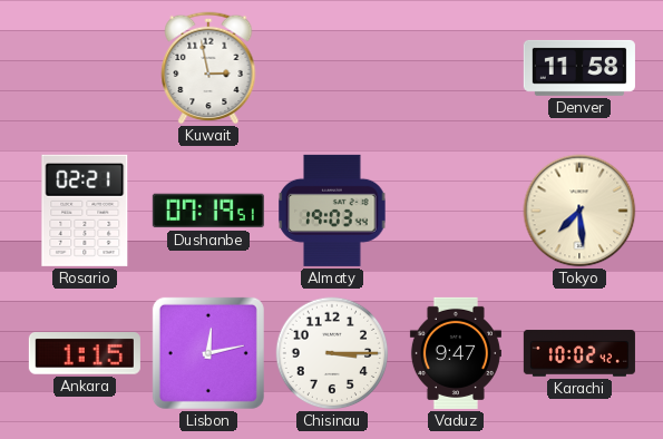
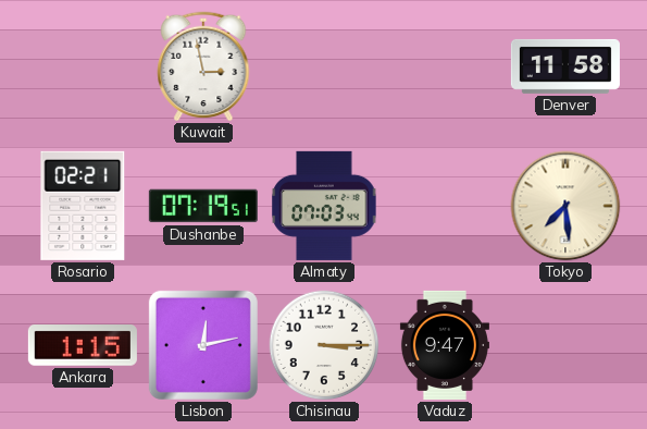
Almaty: 19:03 -> 07:03 (324, 206)
Karachi: 10:02 -> none (579, 353)
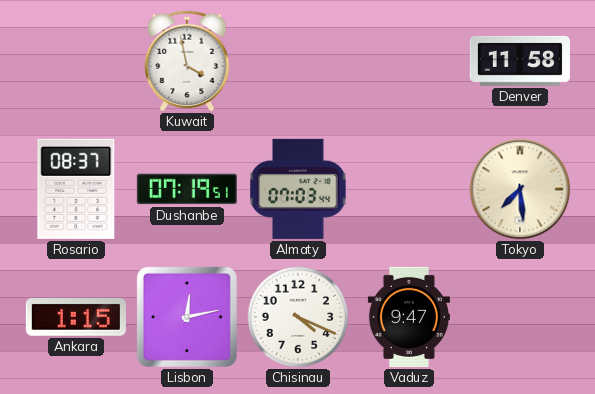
Kuwait: 2:58 -> 3:58 (187, 61)
Rosario: 02:21 -> 08:37 (76, 189)
Chisinau: 3:15 -> 4:19 (298, 317)
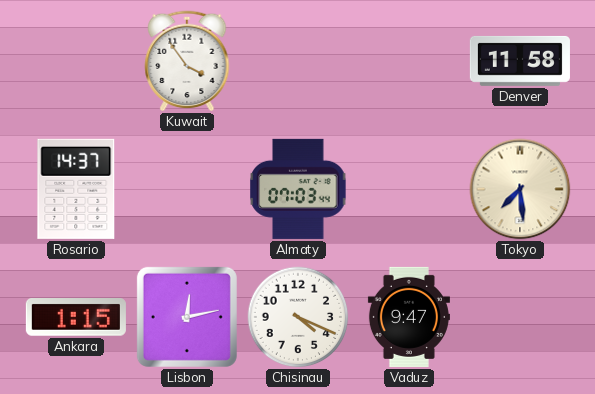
Kuwait: 3:58 -> 3:54 (187, 61)
Rosario: 08:37 -> 14:37 (76, 189)
Dushanbe: 07:19 -> none (187, 189)
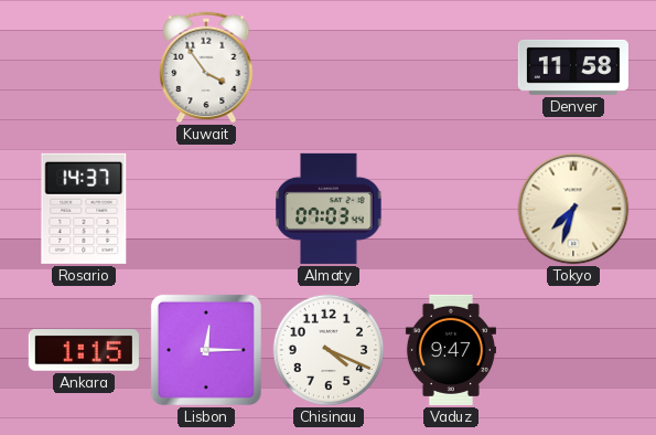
Tokyo: 7:29 -> 7:33 (573, 209)
Lisbon: 12:13 -> 12:15 (206, 350)
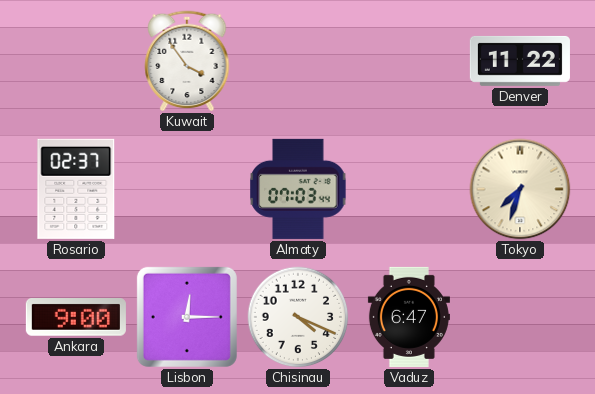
Denver: 11:58 -> 11:22 (520, 61)
Rosario: 14:37 -> 02:37 (76, 189)
Ankara: 1:15 -> 9:00 (76, 317)
Vaduz: 9:47 -> 6:47 (409, 317)
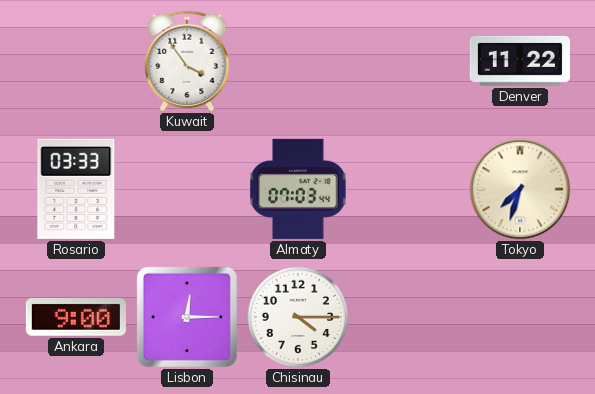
Rosario: 02:37 -> 03:33 (76, 189)
Chisinau: 4:19 -> 4:15 (298, 317)
Vaduz: 6:47 -> none (409, 317)
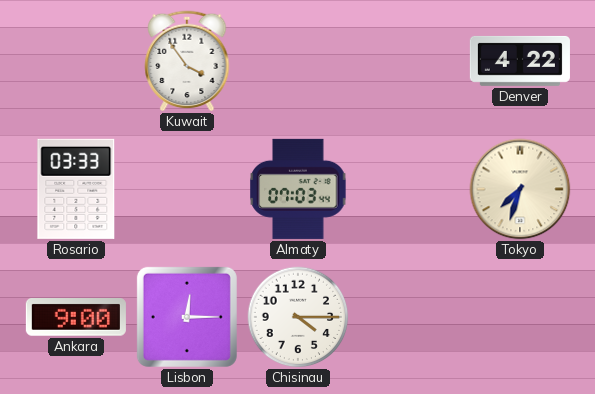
Denver: 11:22 -> 4:22 (520, 61)
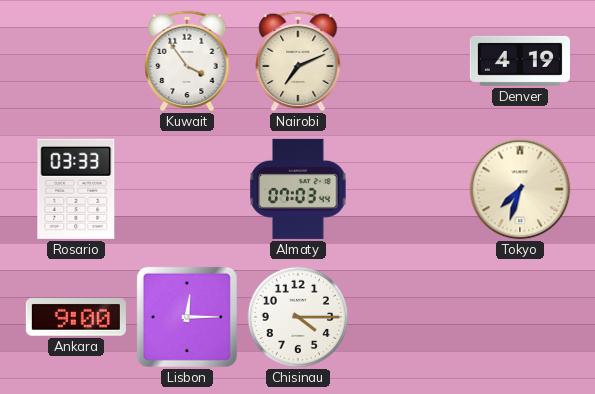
Nairobi: none -> 7:11 (298, 61)
Denver: 4:22 -> 4:19 (520, 61)
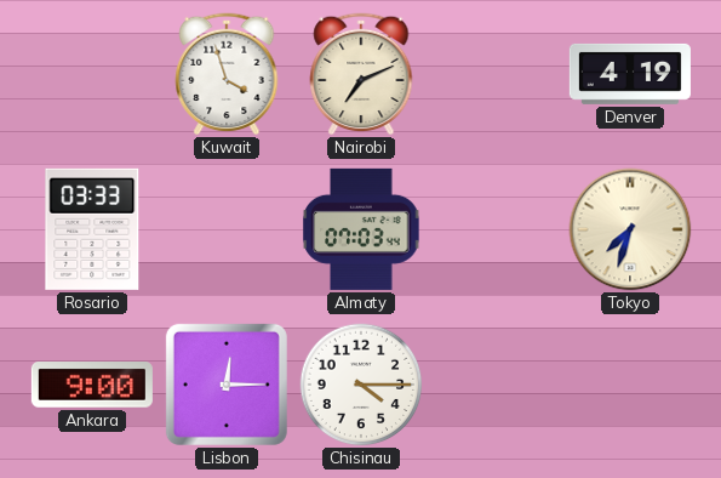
Kuwait: 3:54 -> 3:57 (227, 74)
